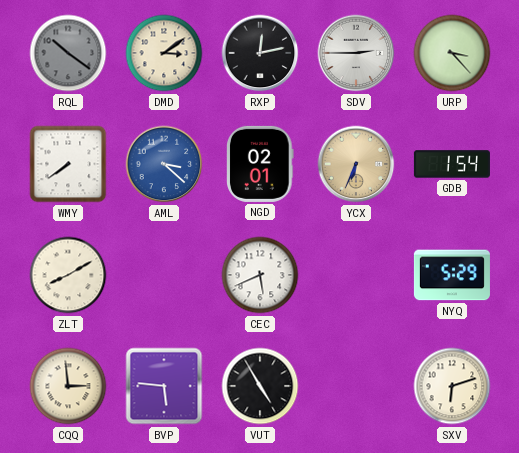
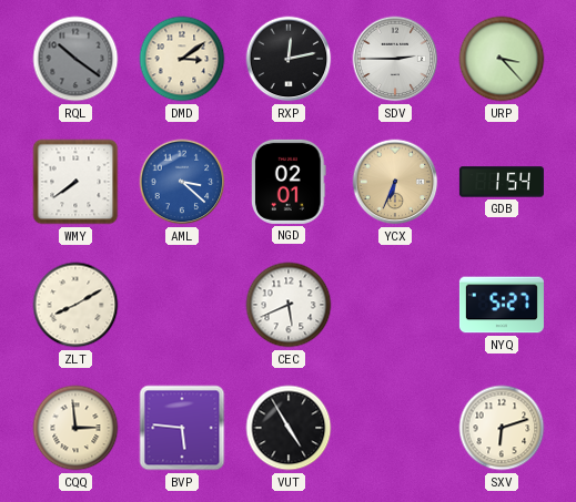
NYQ: 5:29 -> 5:27 (502, 305)
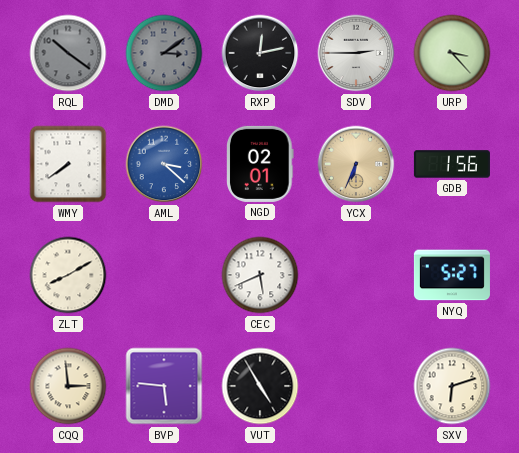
DMD dial: cream -> grey (164, 53)
GDB: 1:54 -> 1:56 (452, 164)
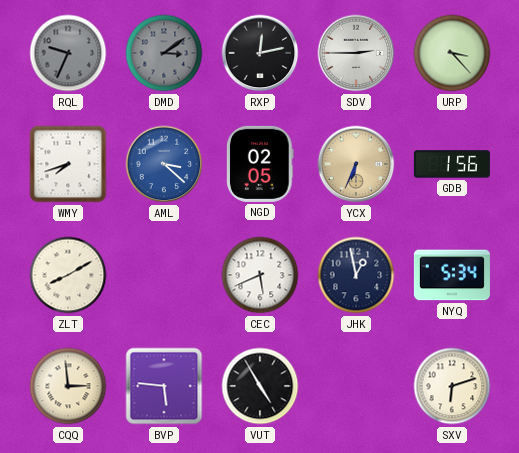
RQL: 10:21 -> 9:34 (68, 53)
WMY: 7:39 -> 7:42 (68, 164)
NGD: 02:01 -> 02:05 (260, 164)
JHK: none -> 12:58 (356, 275)
NYQ: 5:27 -> 5:34 (452, 275)
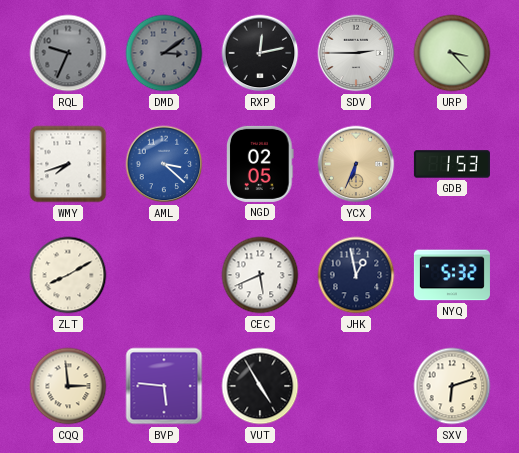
GDB: 1:56 -> 1:53 (452, 164)
NYQ: 5:34 -> 5:32 (452, 275)
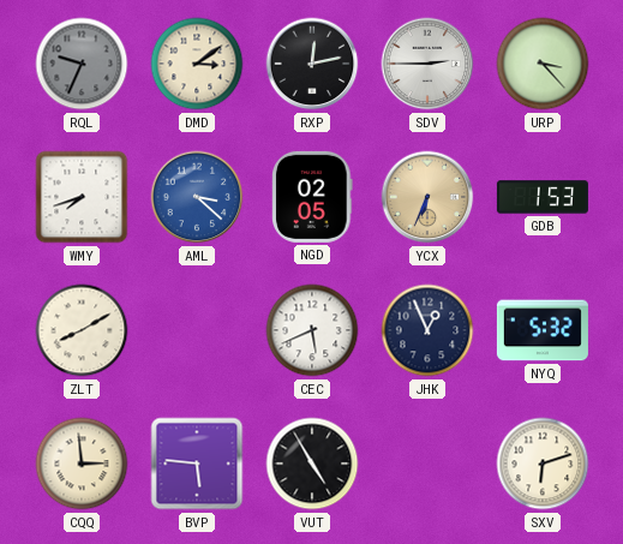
DMD dial: grey -> cream (197, 64)
JHK: 12:58 -> 12:56 (427, 330)
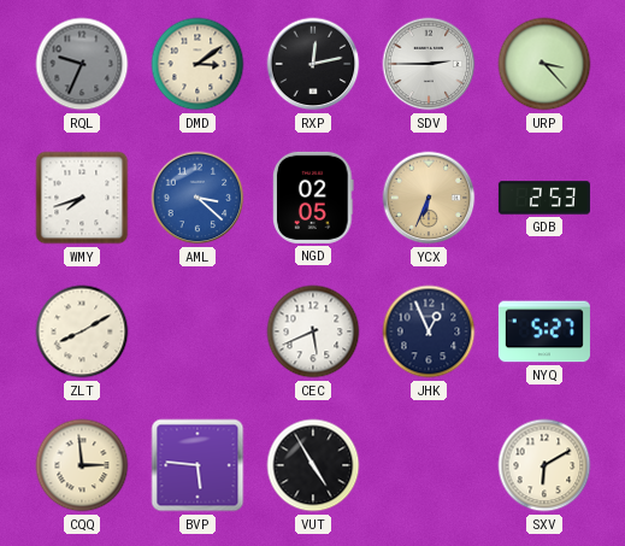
GDB: 1:53 -> 2:53 (544, 198)
NYQ: 5:32 -> 5:27 (544, 331)
SXV: 6:12 -> 6:10 (544, 465)
